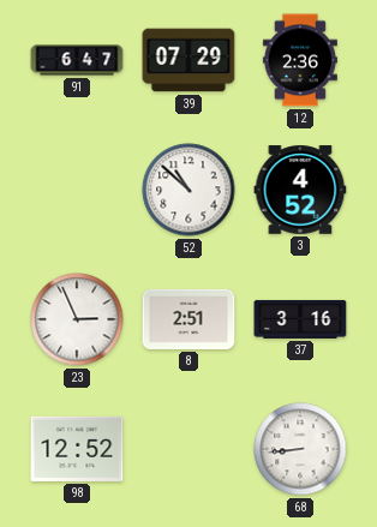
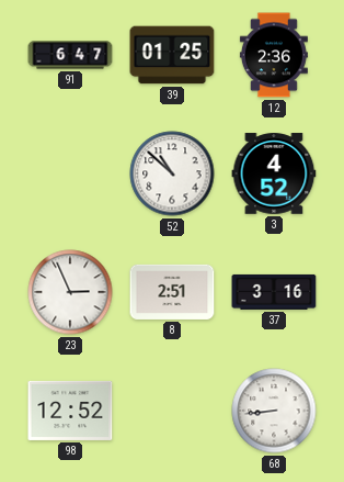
39: 07:29 -> 01:25 (172, 55)
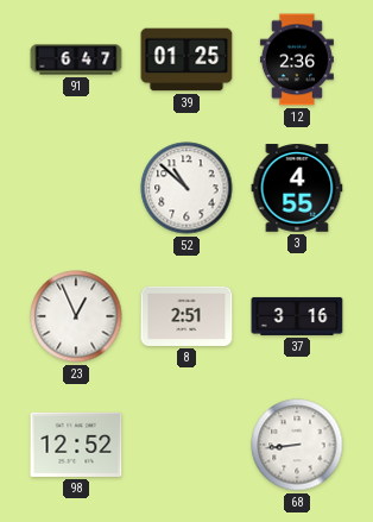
3: 4:52 -> 4:55 (297, 188)
23: 2:56 -> 12:56 (76, 316)
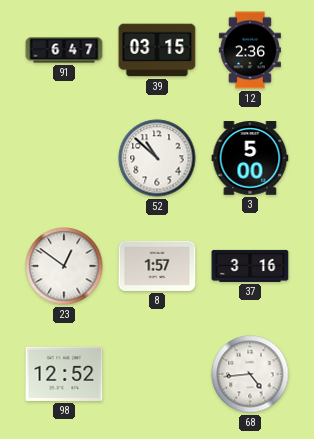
39: 01:25 -> 03:15 (157, 50)
3: 4:55 -> 5:00 (250, 158)
23: 12:56 -> 12:51 (64, 266)
8: 2:51 -> 1:57 (157, 266)
68: 8:44 -> 4:44 (250, 374)
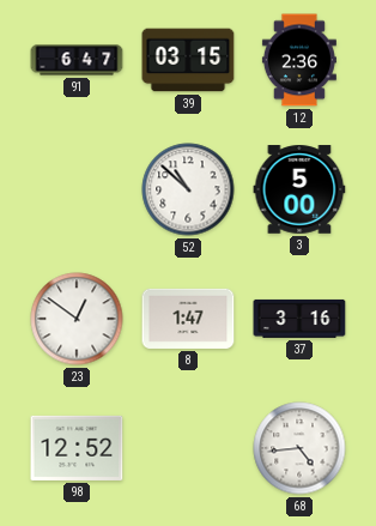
8: 1:57 -> 1:47 (188, 319)
